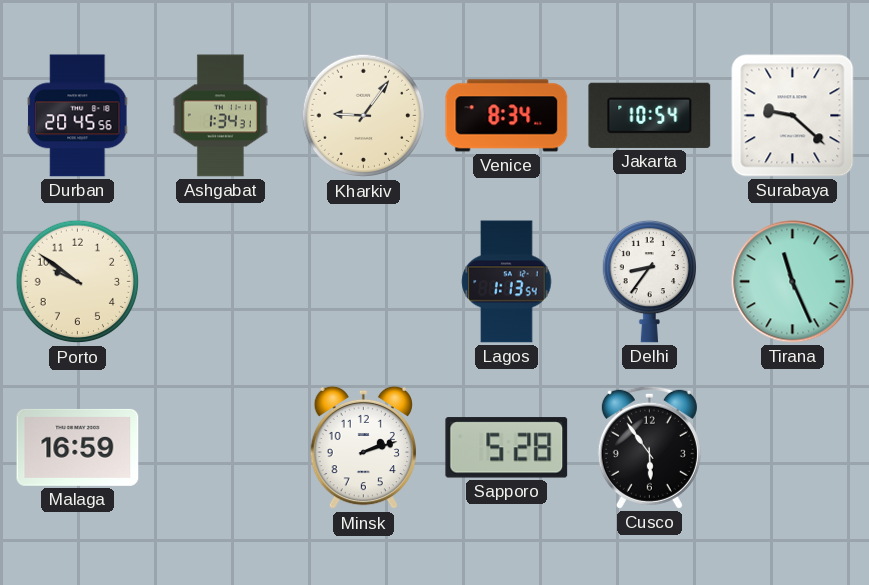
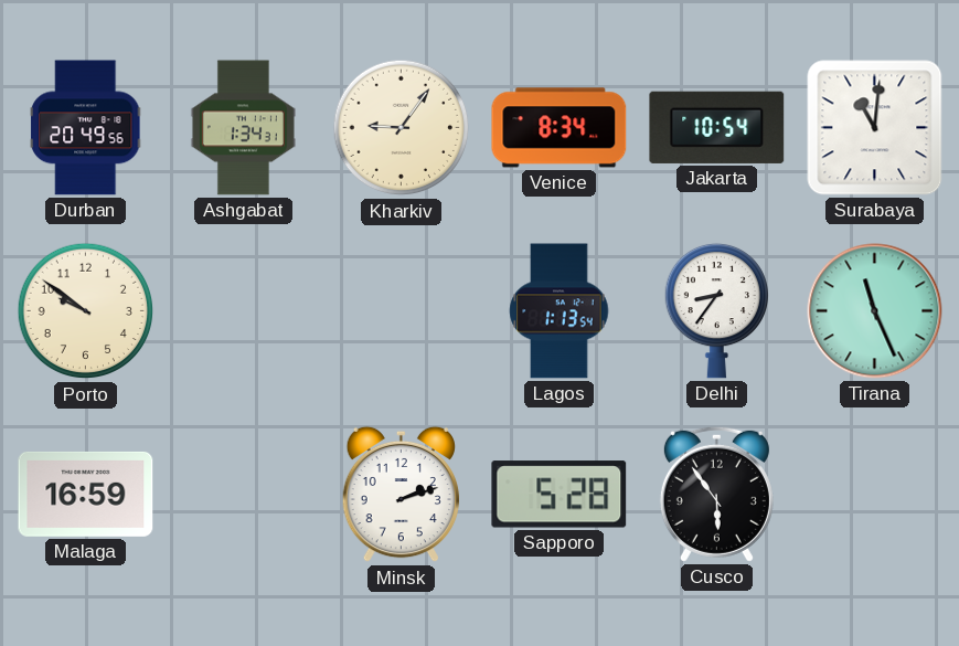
Durban: 20:45 -> 20:49 (86, 128)
Surabaya: 9:22 -> 11:01 (875, 128)
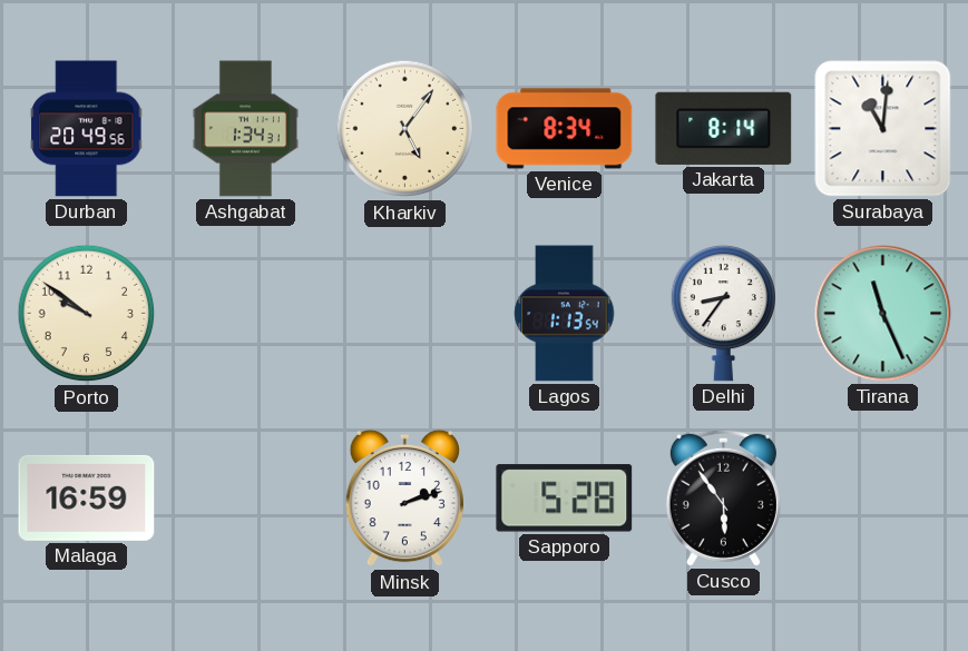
Kharkiv: 9:06 -> 5:06 (405, 129)
Jakarta: 10:54 -> 8:14 (724, 128)
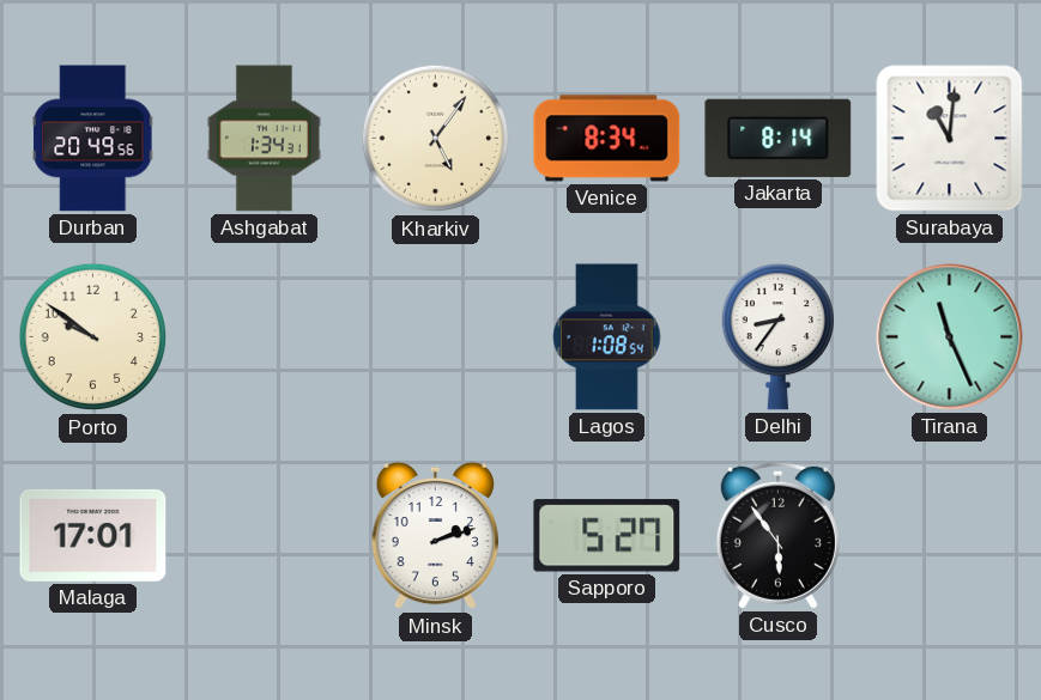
Lagos: 1:13 -> 1:08 (607, 337)
Malaga: 16:59 -> 17:01 (93, 535)
Sapporo: 5:28 -> 5:27 (607, 536)
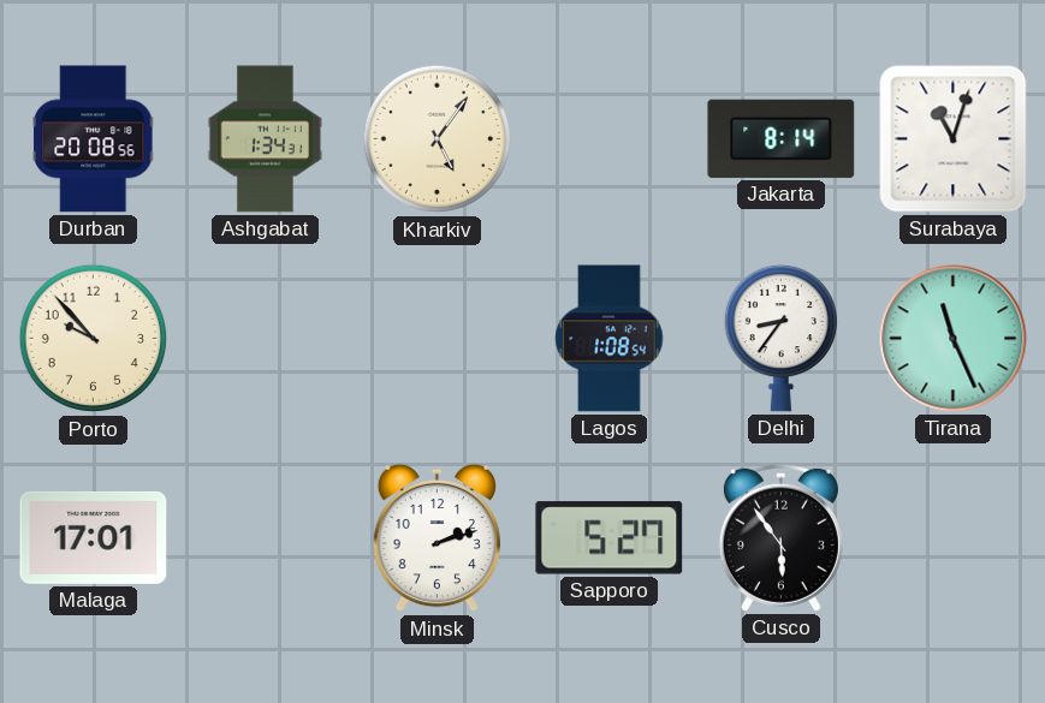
Durban: 20:49 -> 20:08 (94, 139)
Venice: 8:34 -> none (607, 139)
Surabaya: 11:01 -> 11:03 (954, 139)
Porto: 9:51 -> 9:53 (94, 339)
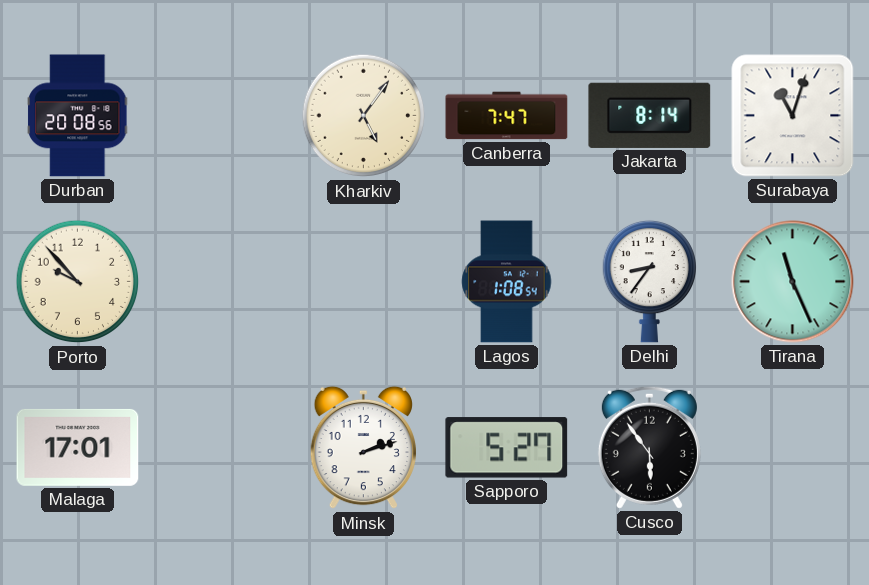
Ashgabat: 1:34 -> none (265, 139)
Canberra: none -> 7:47 (507, 116)
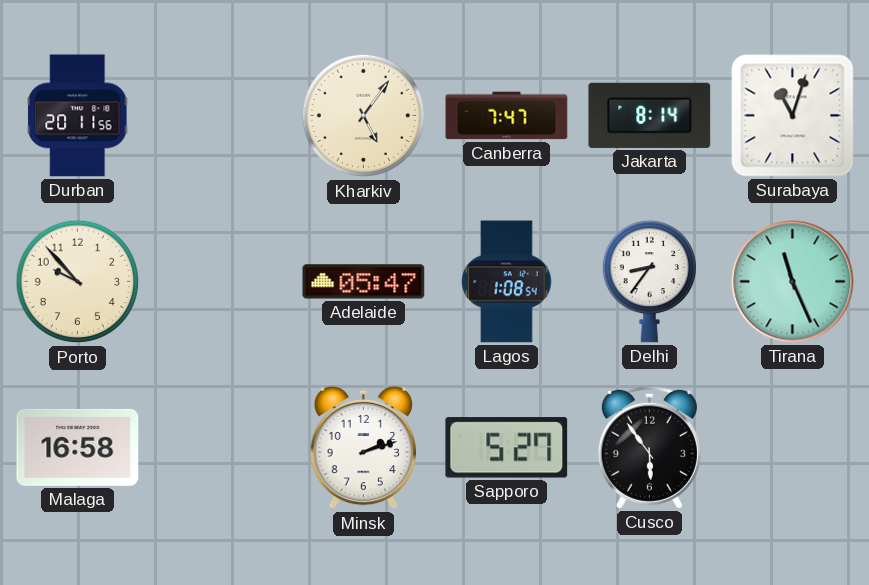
Durban: 20:08 -> 20:11 (78, 116)
Adelaide: none -> 05:47 (364, 282)
Malaga: 17:01 -> 16:58 (78, 447)
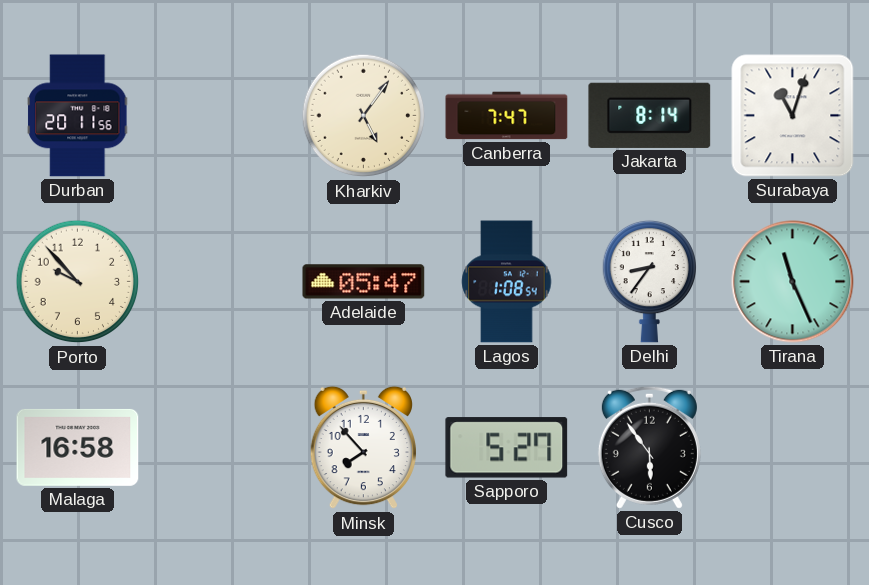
Minsk: 2:12 -> 7:53 (363, 448)
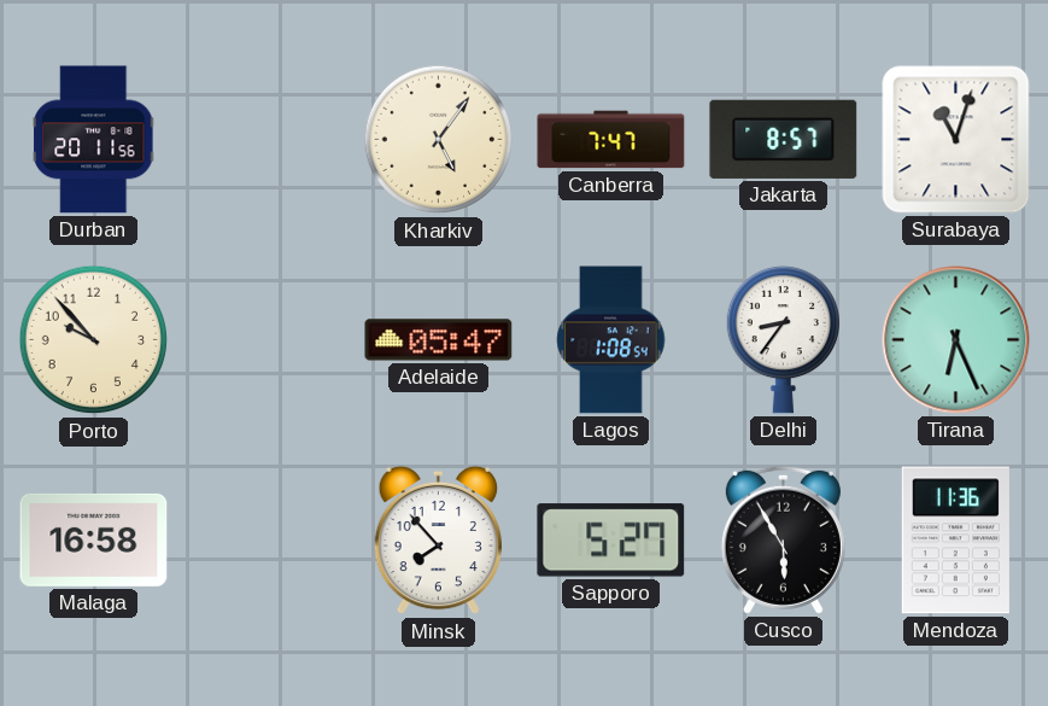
Jakarta: 8:14 -> 8:57 (784, 139)
Tirana: 11:26 -> 6:26 (956, 340)
Cusco: 5:54 -> 5:55 (783, 539)
Mendoza: none -> 11:36 (955, 541)
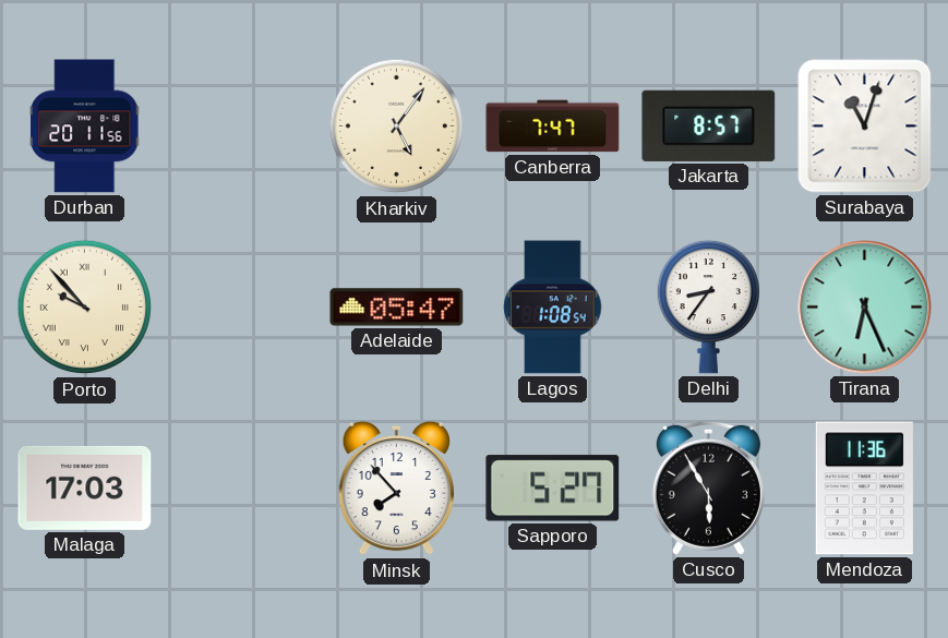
Porto numerals: Arabic -> Roman (85, 308)
Malaga: 16:58 -> 17:03 (85, 487)
